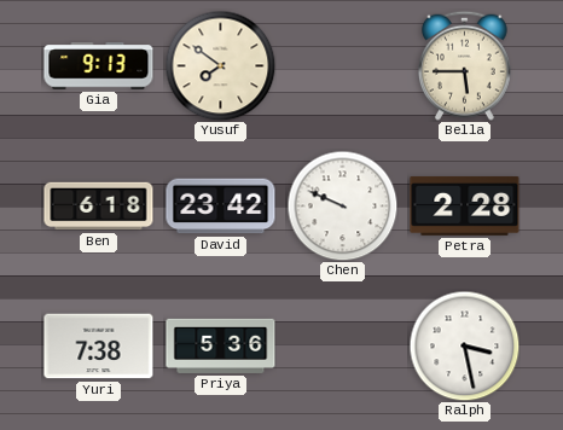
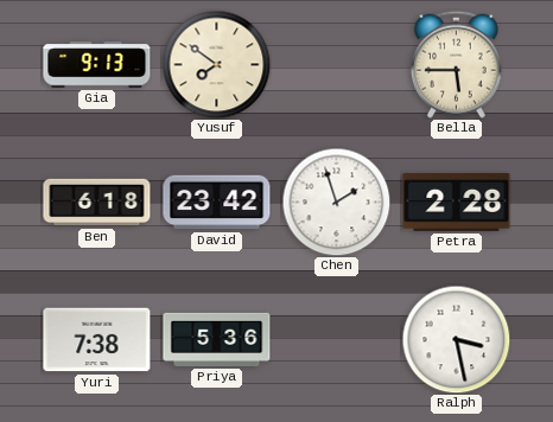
Chen: 9:49 -> 1:57 (336, 202)
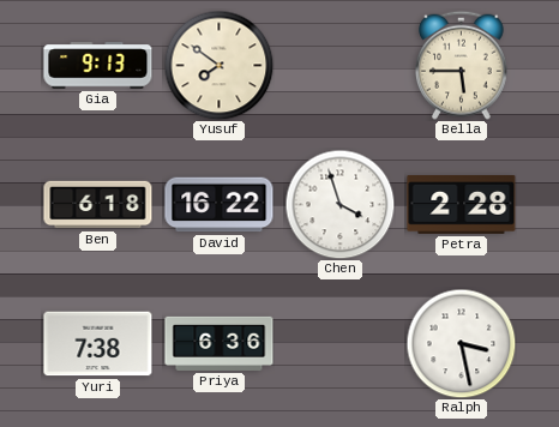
David: 23:42 -> 16:22 (220, 205)
Chen: 1:57 -> 3:57 (339, 204)
Priya: 5:36 -> 6:36 (220, 343)
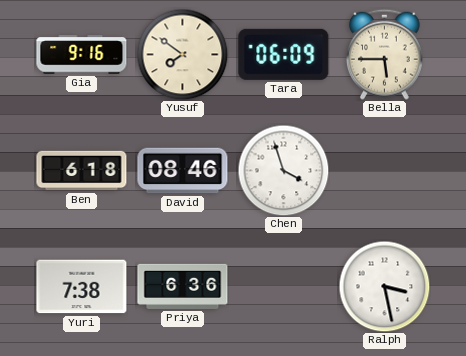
Gia: 9:13 -> 9:16 (82, 55)
Tara: none -> 06:09 (284, 54)
David: 16:22 -> 08:46 (183, 171)
Petra: 2:28 -> none (462, 204)
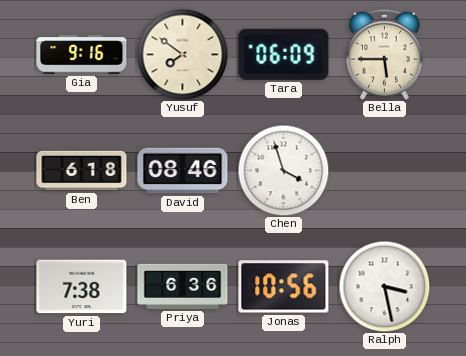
Jonas: none -> 10:56 (284, 287)
